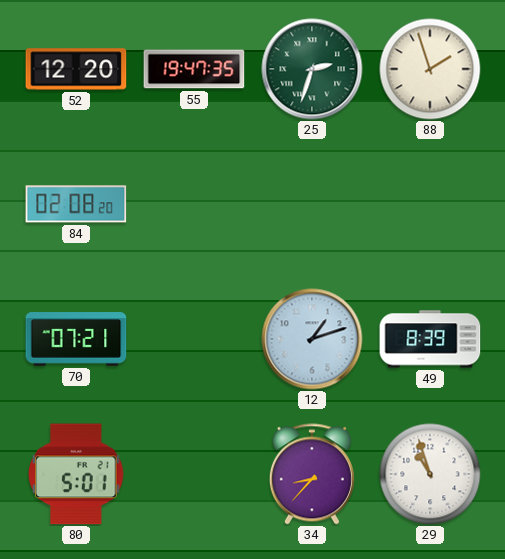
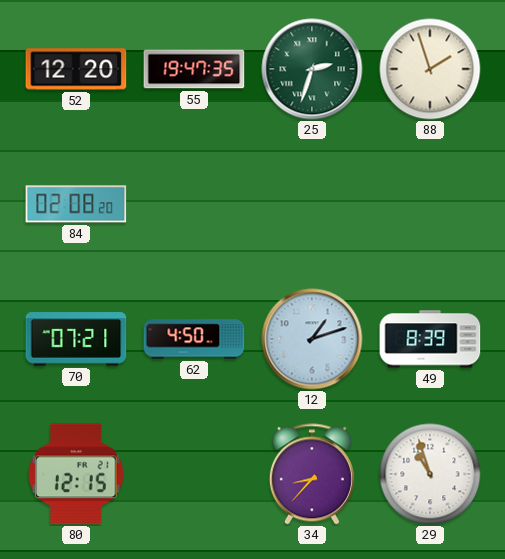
62: none -> 4:50 (194, 339)
80: 5:01 -> 12:15 (76, 474)
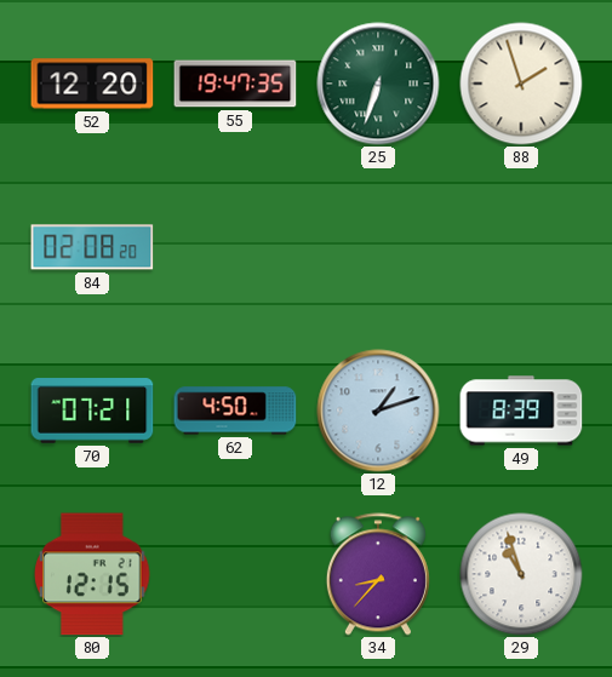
25: 2:33 -> 6:33 (378, 84)
